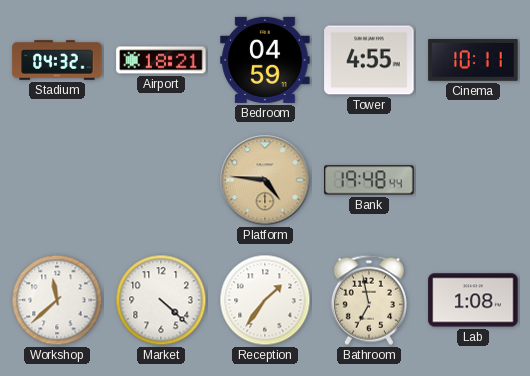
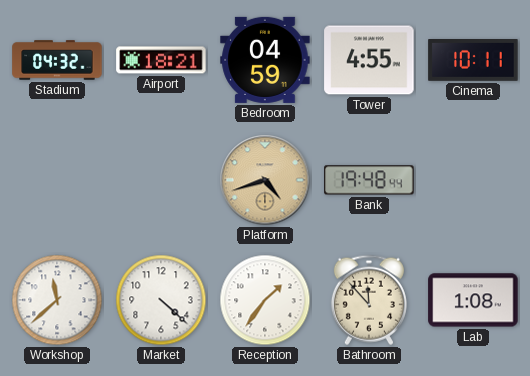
Platform: 4:46 -> 4:42 (265, 180)
Bathroom: 6:58 -> 11:53 (369, 300)
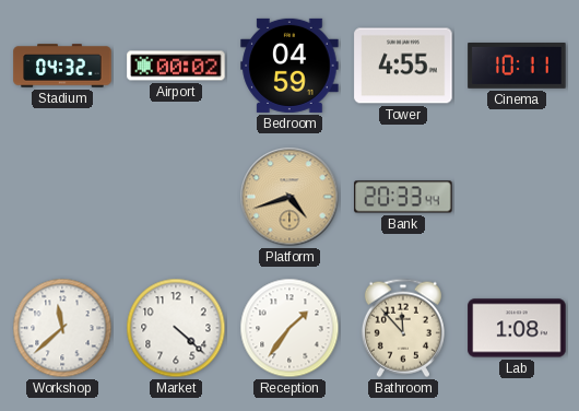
Airport: 18:21 -> 00:02 (176, 66)
Bank: 19:48 -> 20:33 (403, 197)
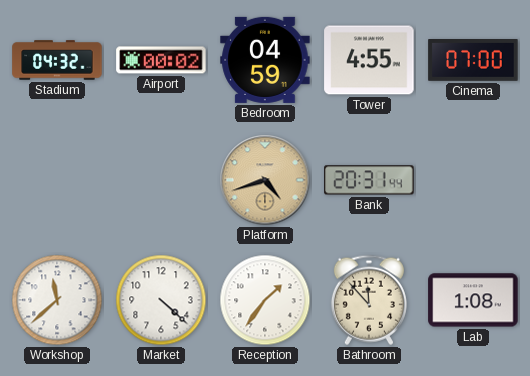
Cinema: 10:11 -> 07:00 (473, 61)
Bank: 20:33 -> 20:31 (369, 180)
